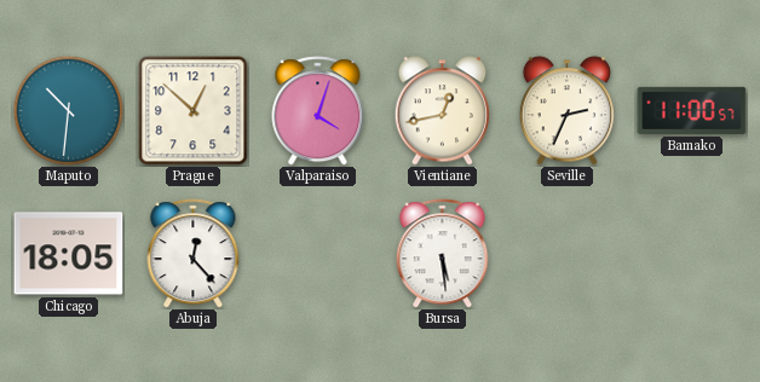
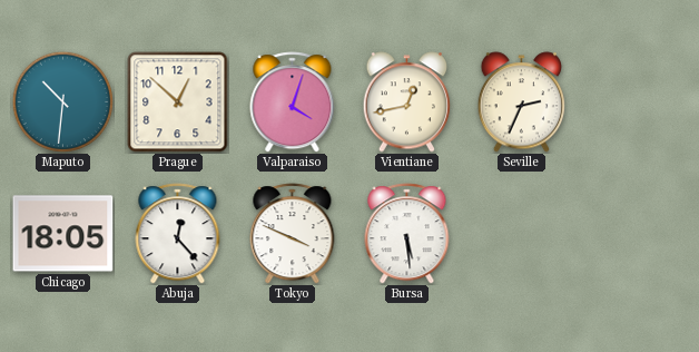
Bamako: 11:00 -> none (692, 110)
Tokyo: none -> 3:49 (293, 234)
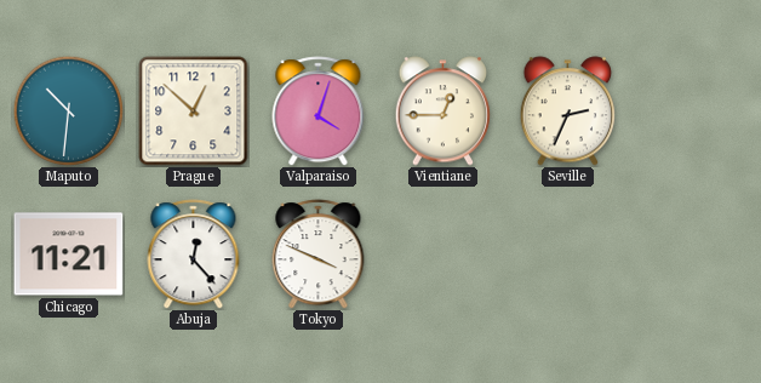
Vientiane: 12:43 -> 12:45 (444, 112)
Chicago: 18:05 -> 11:21 (69, 255)
Bursa: 5:29 -> none (407, 234)
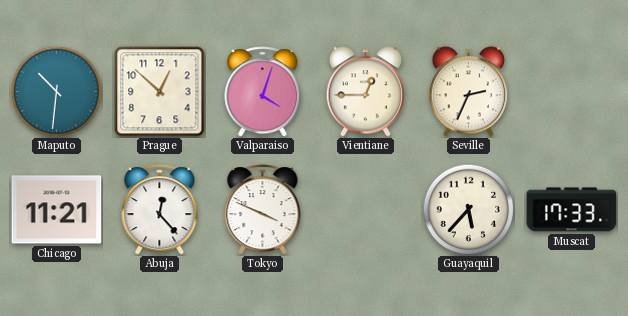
Guayaquil: none -> 5:37 (468, 209)
Muscat: none -> 17:33 (572, 210)
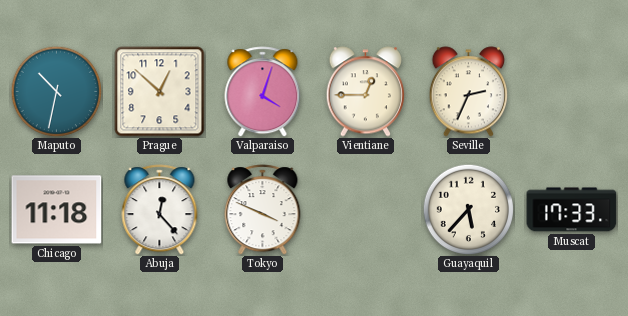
Maputo: 10:31 -> 10:32 (56, 91)
Chicago: 11:21 -> 11:18 (57, 210)
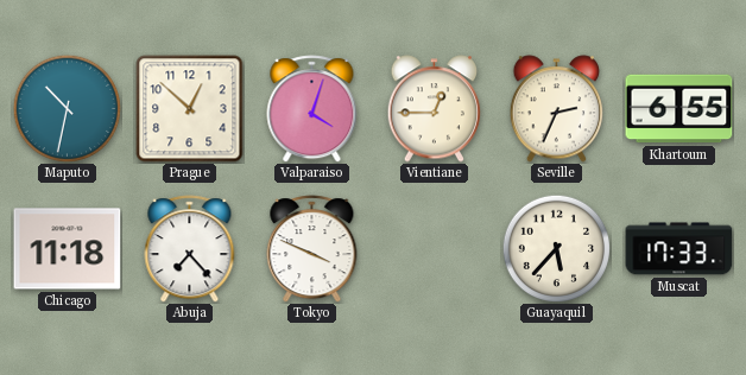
Khartoum: none -> 6:55 (679, 109)
Abuja: 12:23 -> 7:23 (190, 249)
